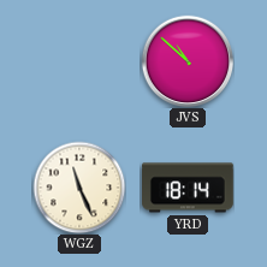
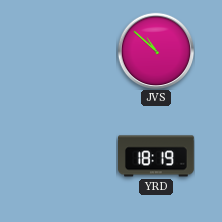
WGZ: 11:26 -> none (79, 188)
YRD: 18:14 -> 18:19 (157, 156)
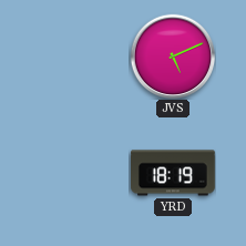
JVS: 10:52 -> 5:11 (173, 57)
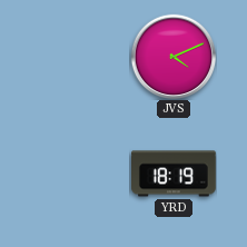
JVS: 5:11 -> 4:11 (174, 57)
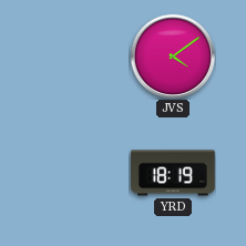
JVS: 4:11 -> 4:09 (173, 57)
